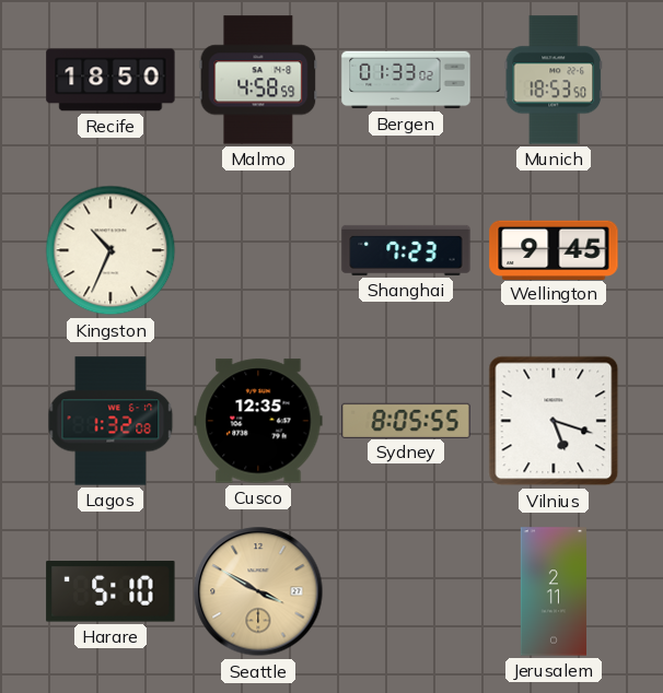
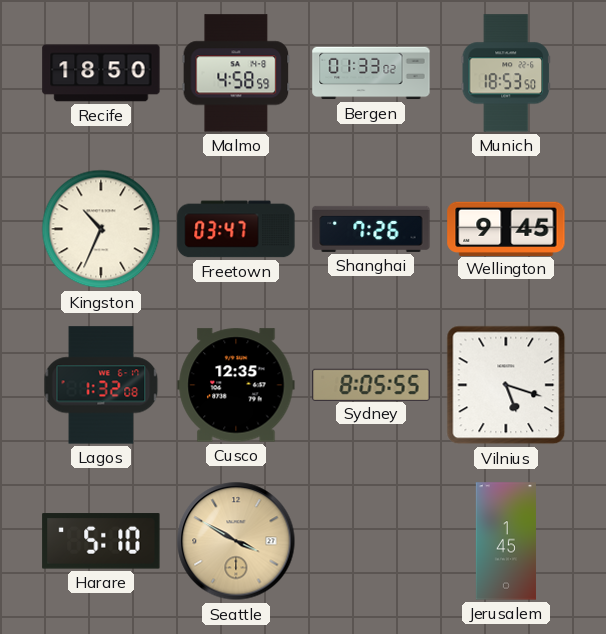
Freetown: none -> 03:47 (236, 229)
Shanghai: 7:23 -> 7:26 (371, 229)
Jerusalem: 2:11 -> 1:45 (506, 541)
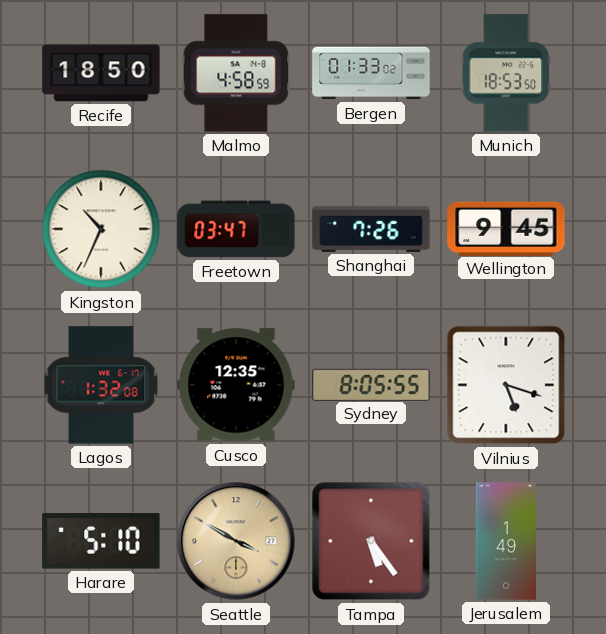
Tampa: none -> 5:24 (371, 541)
Jerusalem: 1:45 -> 1:49 (506, 541)
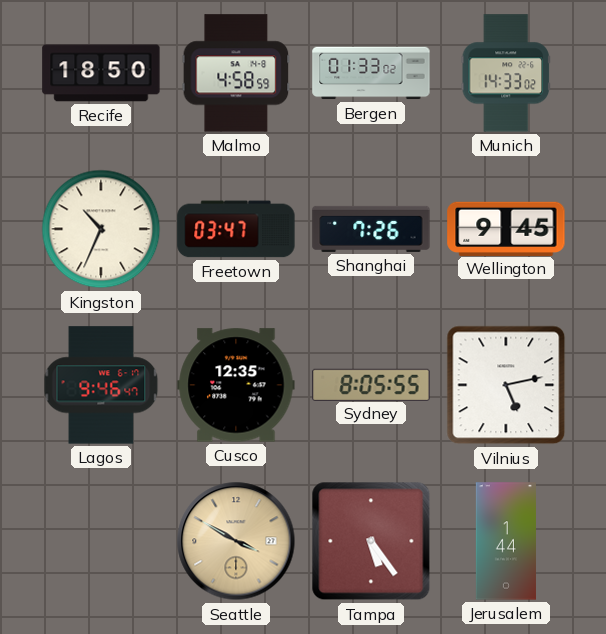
Munich: 18:53 -> 14:33 (505, 73)
Lagos: 1:32 -> 9:46 (101, 385)
Vilnius: 5:18 -> 5:13 (506, 385)
Harare: 5:10 -> none (101, 541)
Jerusalem: 1:49 -> 1:44 (506, 541)
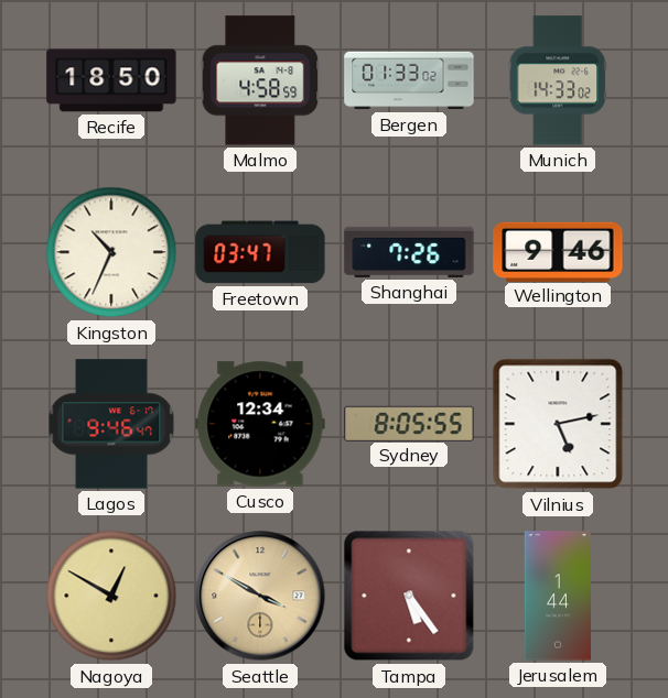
Wellington: 9:45 -> 9:46 (558, 251)
Cusco: 12:35 -> 12:34 (260, 424)
Nagoya: none -> 12:50 (111, 596)
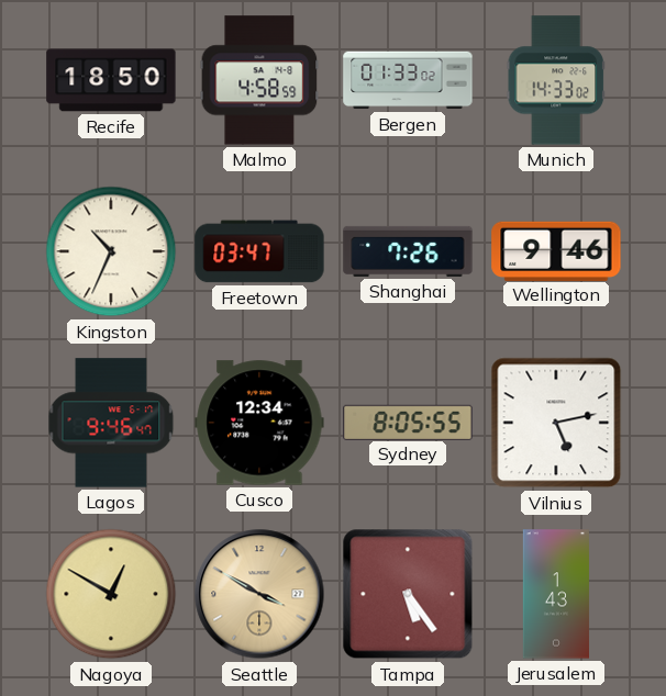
Jerusalem: 1:44 -> 1:43 (556, 594)
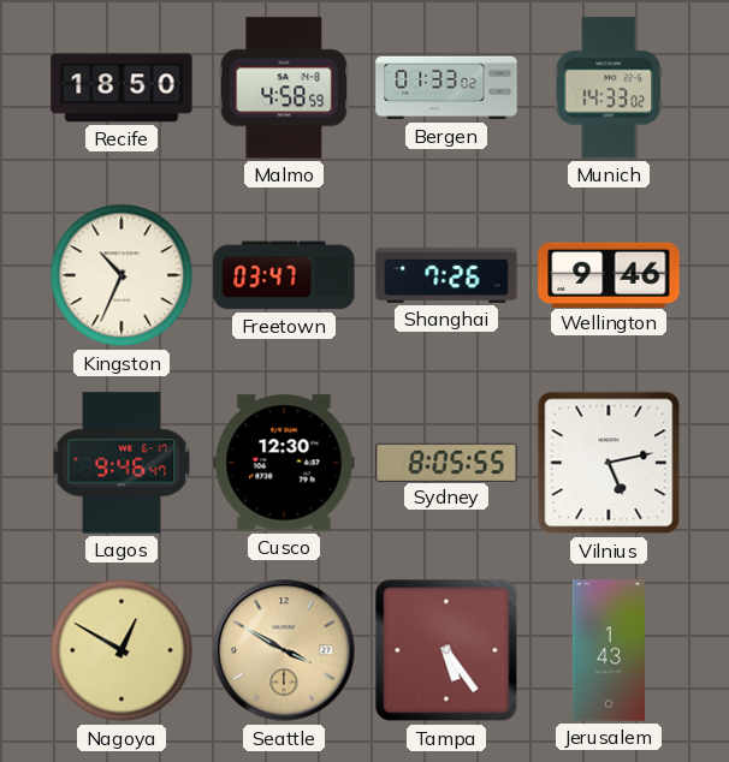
Cusco: 12:34 -> 12:30 (284, 463)
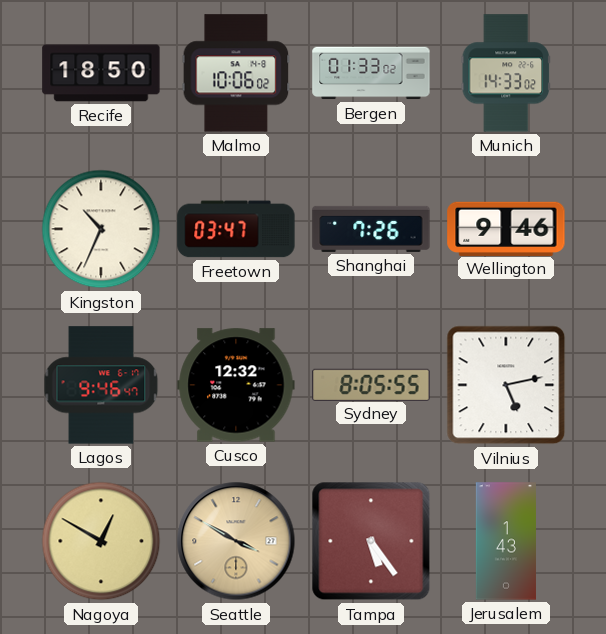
Malmo: 4:58 -> 10:06 (236, 73)
Cusco: 12:30 -> 12:32 (236, 385)
